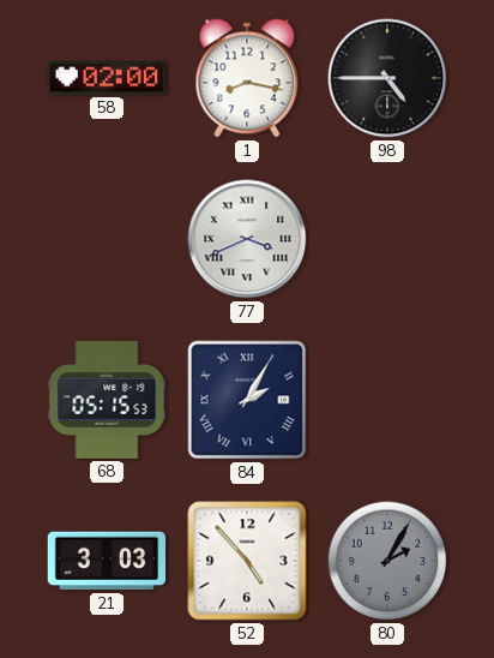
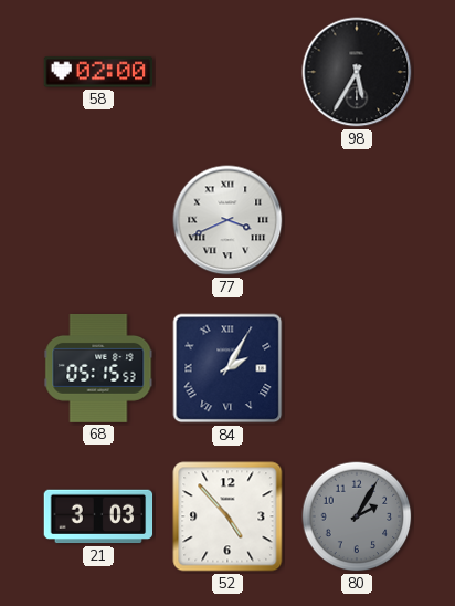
1: 8:17 -> none (247, 78)
98: 4:45 -> 5:35 (357, 72)
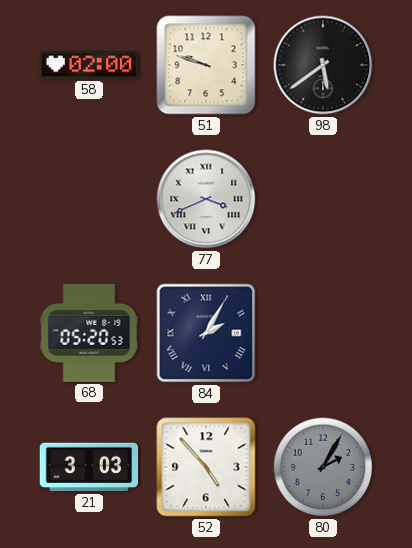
51: none -> 9:48 (206, 65)
98: 5:35 -> 5:39 (323, 65)
68: 05:15 -> 05:20 (89, 333)
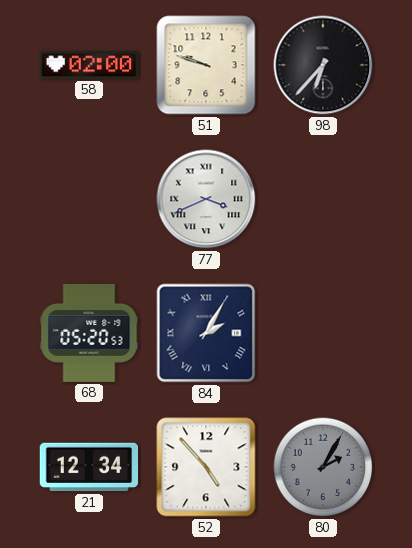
98: 5:39 -> 6:37 (323, 65)
21: 3:03 -> 12:34 (89, 467)
